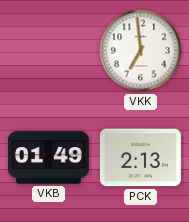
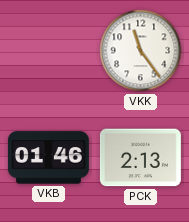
VKK: 6:59 -> 11:24 (141, 51)
VKB: 01:49 -> 01:46 (48, 158)
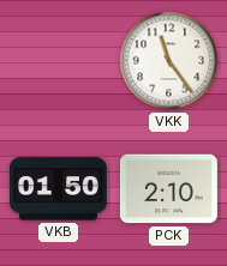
VKB: 01:46 -> 01:50 (58, 189)
PCK: 2:13 -> 2:10 (168, 189)
